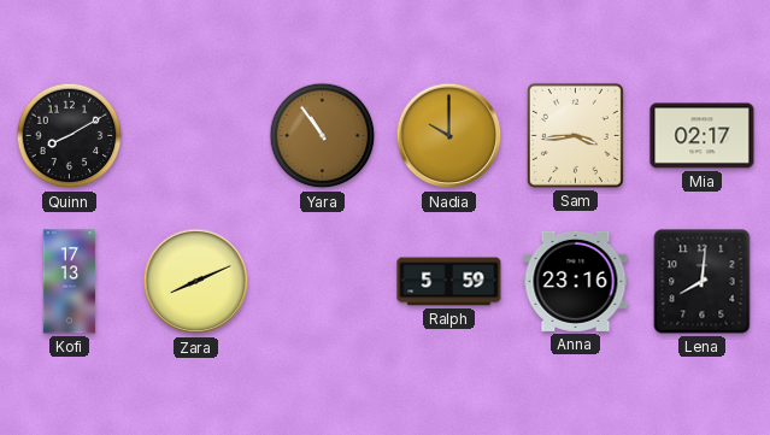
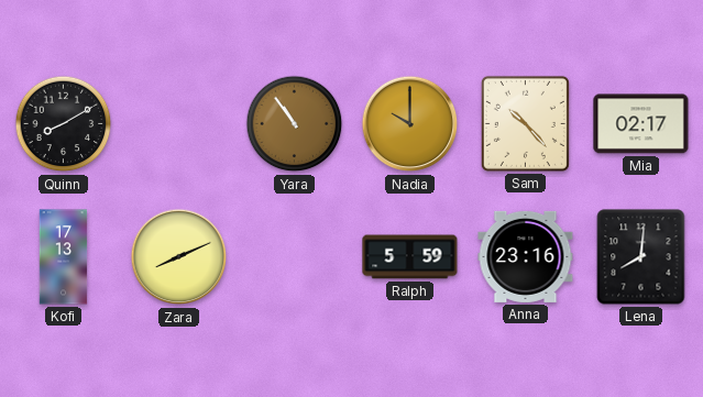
Sam: 3:44 -> 10:23 (525, 123)
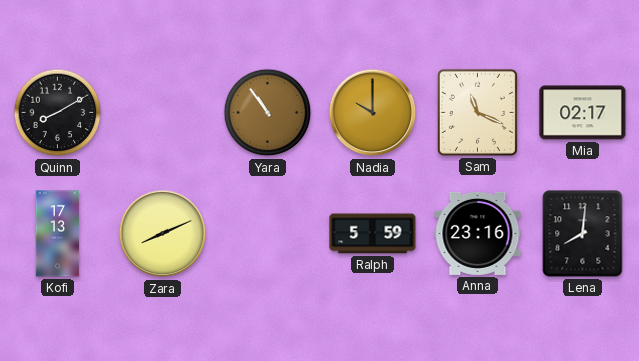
Sam: 10:23 -> 11:19 (477, 112)
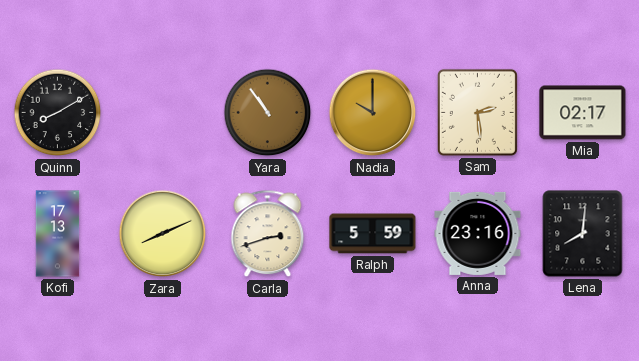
Sam: 11:19 -> 2:29 (477, 112)
Carla: none -> 2:42 (268, 234)
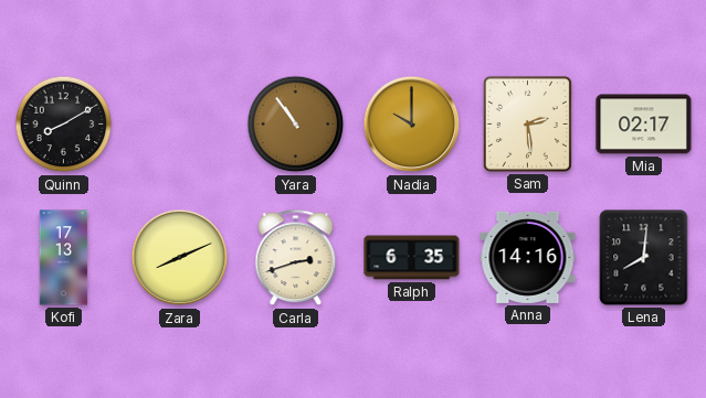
Ralph: 5:59 -> 6:35 (412, 258)
Anna: 23:16 -> 14:16 (528, 257)
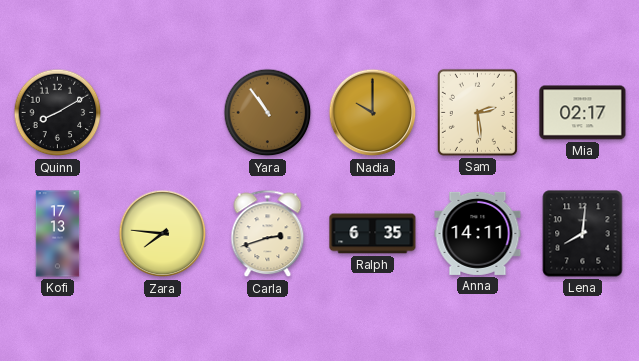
Zara: 8:11 -> 7:46 (163, 234)
Anna: 14:16 -> 14:11 (478, 233)
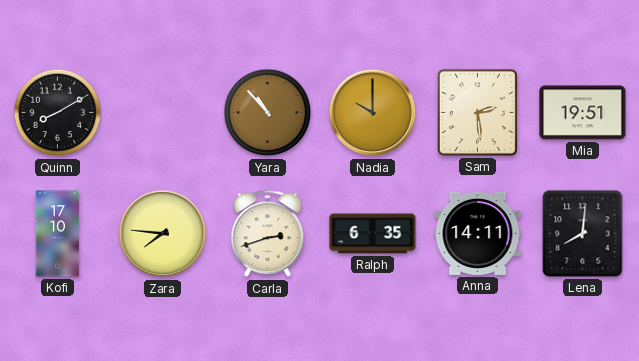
Yara: 10:54 -> 10:53 (268, 113)
Mia: 02:17 -> 19:51 (583, 113)
Kofi: 17:13 -> 17:10 (58, 234)
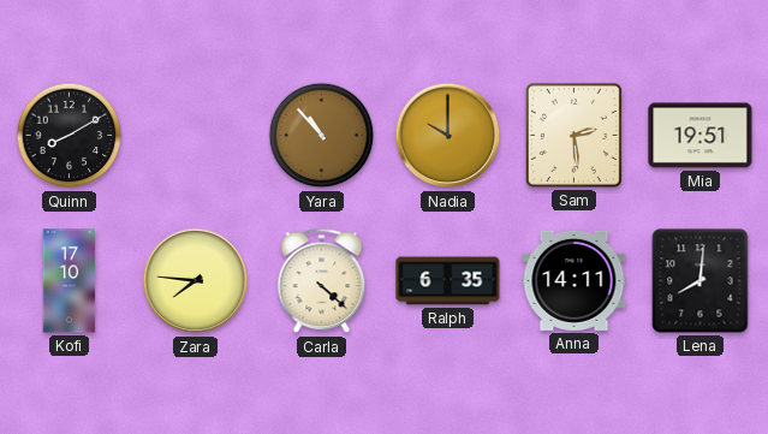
Carla: 2:42 -> 4:22 (322, 281)
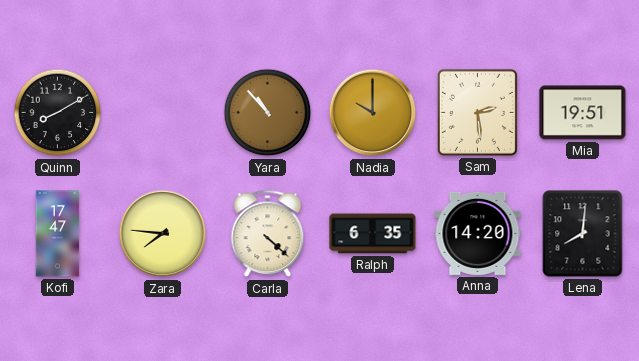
Kofi: 17:10 -> 17:47 (58, 234)
Anna: 14:11 -> 14:20 (478, 233)
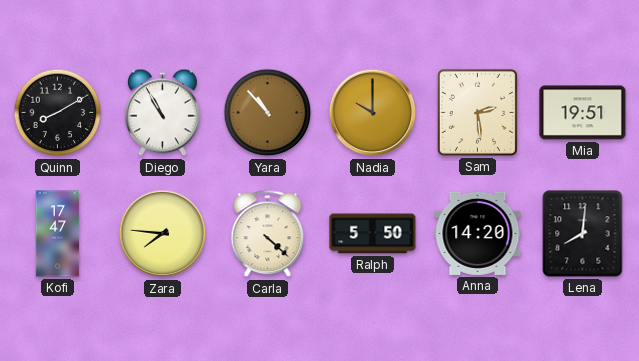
Diego: none -> 10:55 (163, 113)
Ralph: 6:35 -> 5:50 (373, 234)
